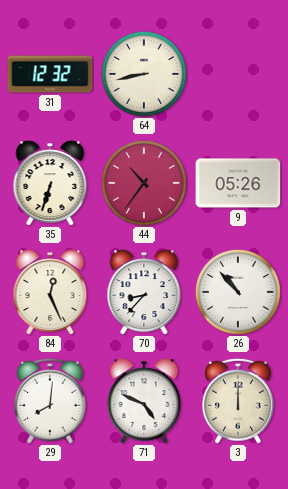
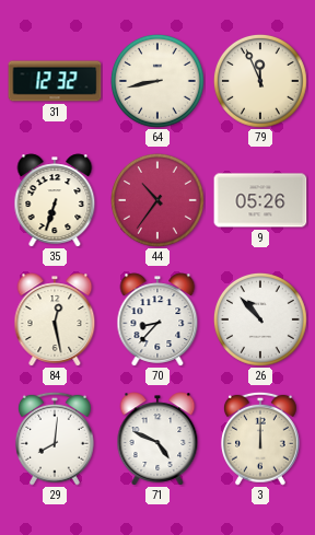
79: none -> 11:56 (261, 82)
84: 12:26 -> 12:28 (55, 319)
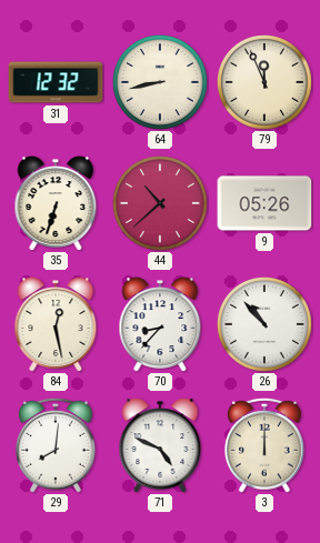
44: 10:36 -> 10:38 (161, 204)
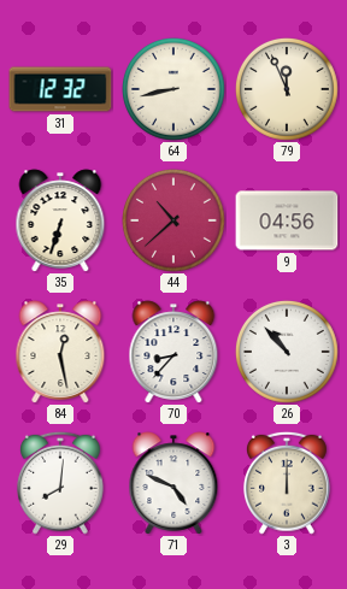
9: 05:26 -> 04:56 (287, 220)
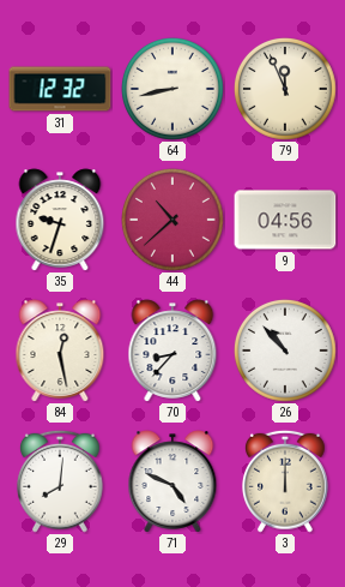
35: 6:33 -> 9:33 (60, 220)
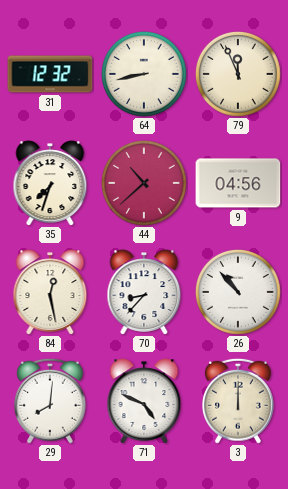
35: 9:33 -> 7:33 (50, 183)
